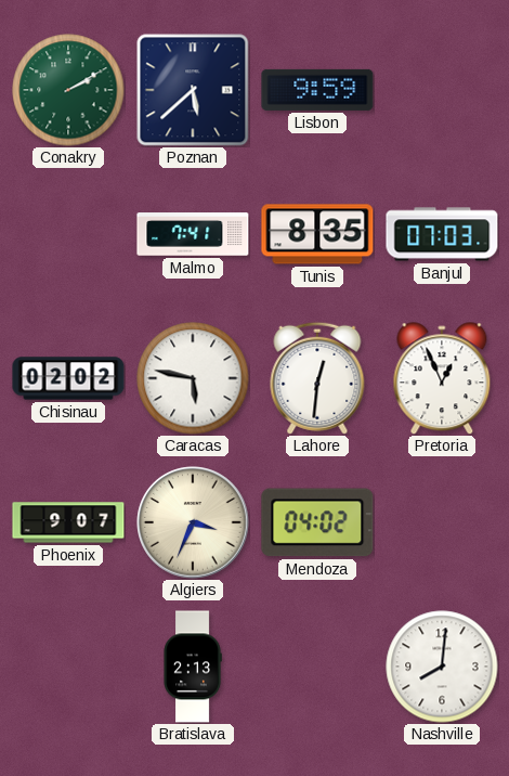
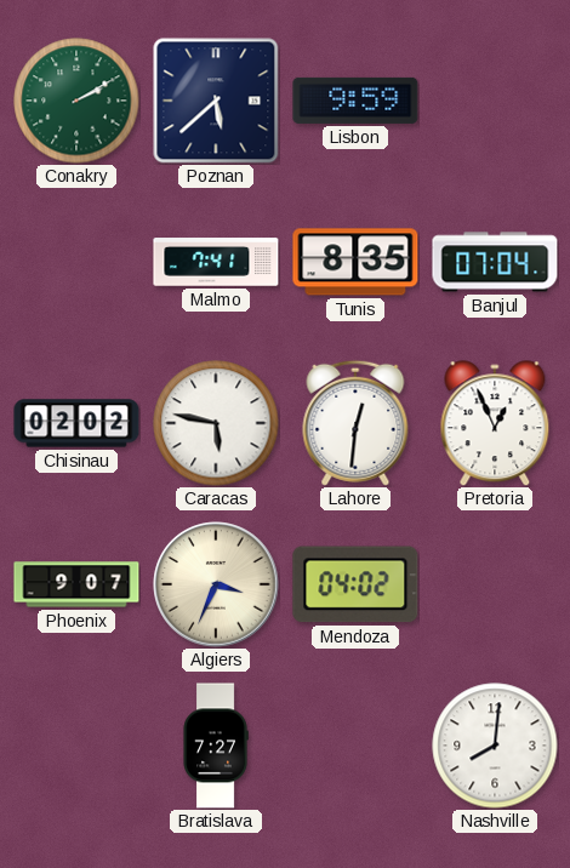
Banjul: 07:03 -> 07:04 (495, 262)
Bratislava: 2:13 -> 7:27 (216, 746)
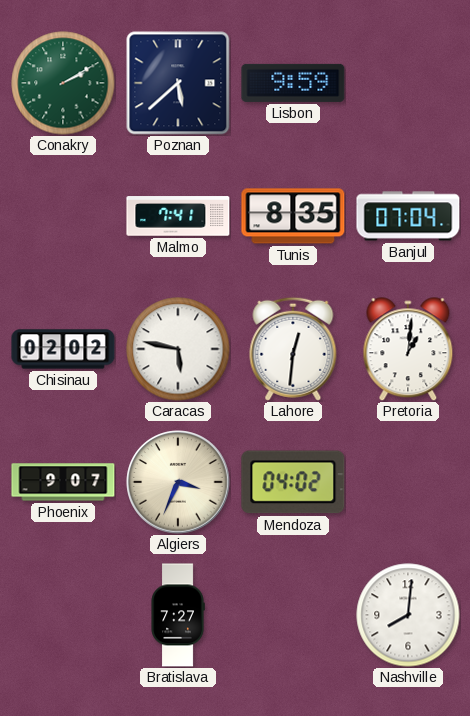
Pretoria: 12:56 -> 1:01 (408, 349)
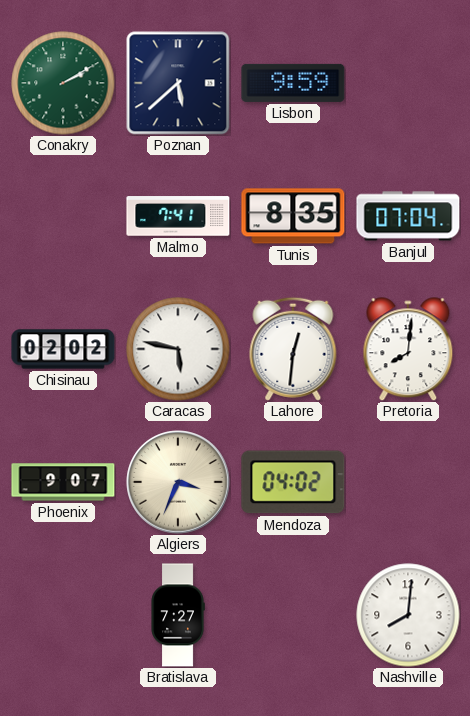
Pretoria: 1:01 -> 8:01 (408, 349)
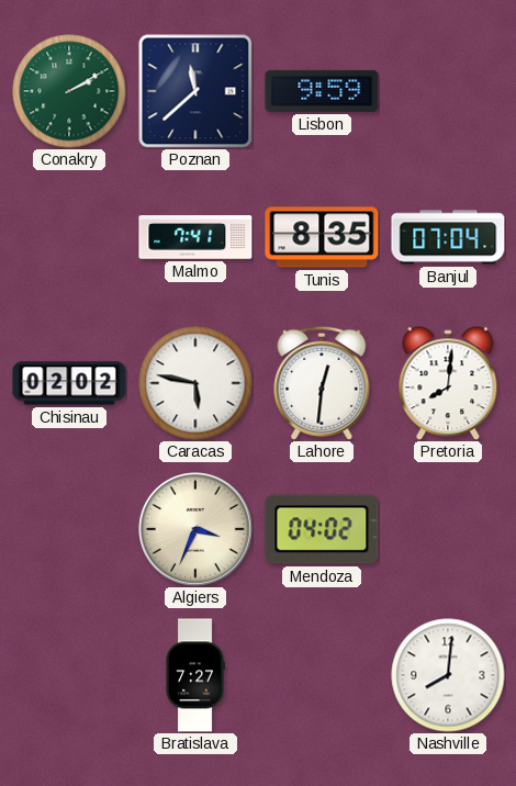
Poznan: 5:38 -> 11:38 (195, 91)
Phoenix: 9:07 -> none (63, 482)
